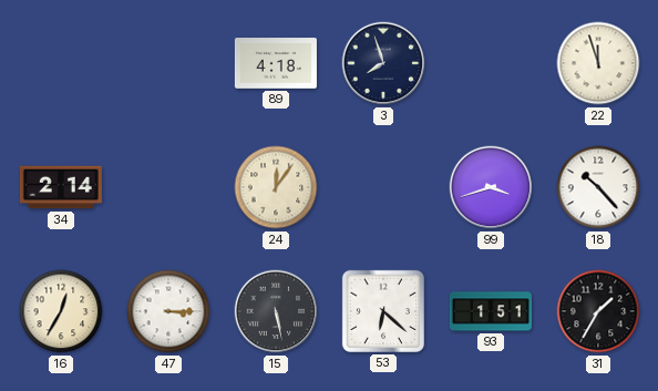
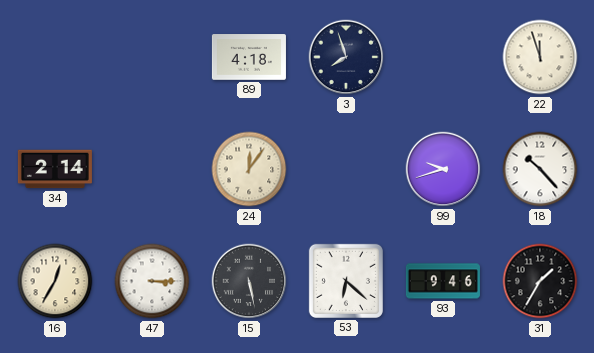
99: 3:42 -> 9:42 (443, 169)
93: 1:51 -> 9:46 (443, 281)
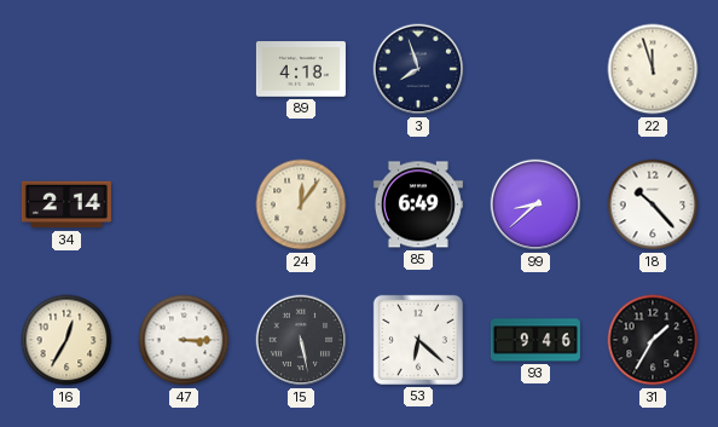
85: none -> 6:49 (418, 204)
99: 9:42 -> 8:38 (535, 204)
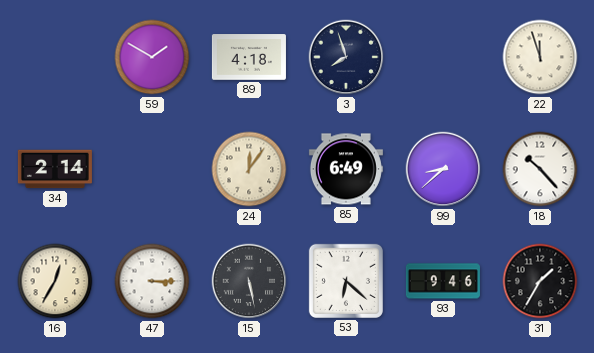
59: none -> 1:50 (152, 57)
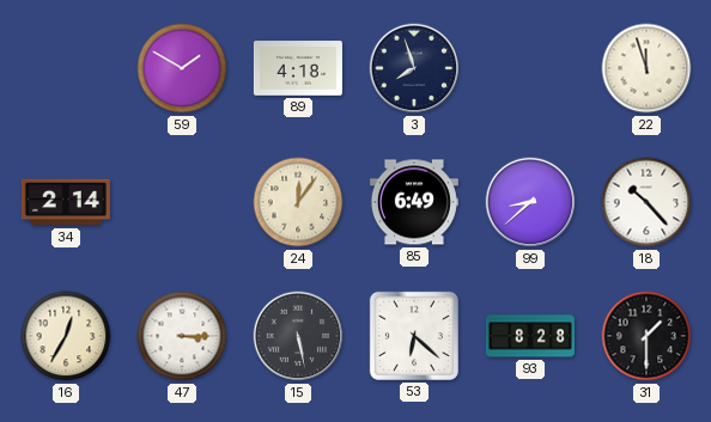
93: 9:46 -> 8:28 (530, 336)
31: 1:35 -> 1:30 (646, 336)
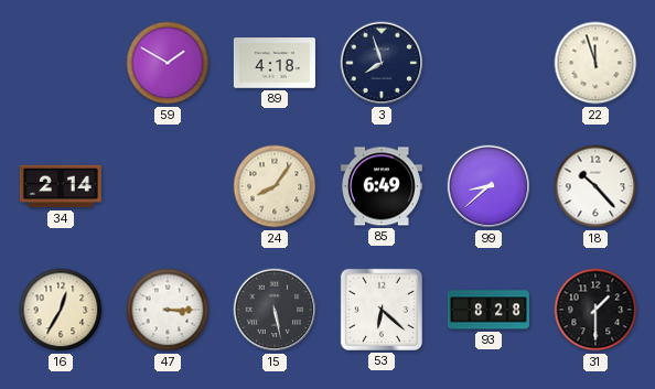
24: 12:06 -> 8:06 (275, 186)
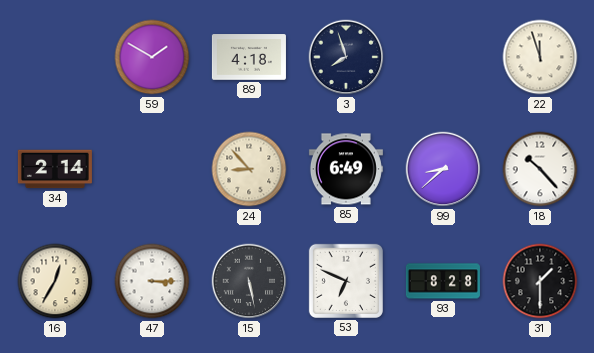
24: 8:06 -> 8:53 (249, 169)
53: 6:22 -> 6:49 (346, 281)
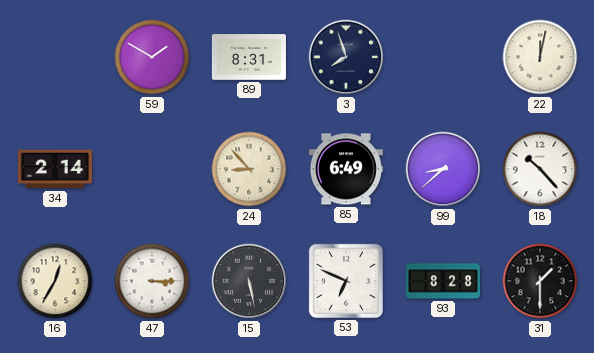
89: 4:18 -> 8:31 (249, 57)
22: 11:57 -> 12:02 (540, 57)
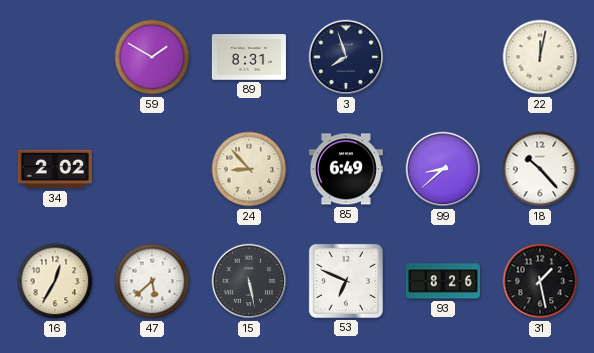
34: 2:14 -> 2:02 (55, 169)
47: 3:15 -> 5:38 (152, 281)
93: 8:28 -> 8:26 (443, 281)
31: 1:30 -> 1:28 (540, 281)
